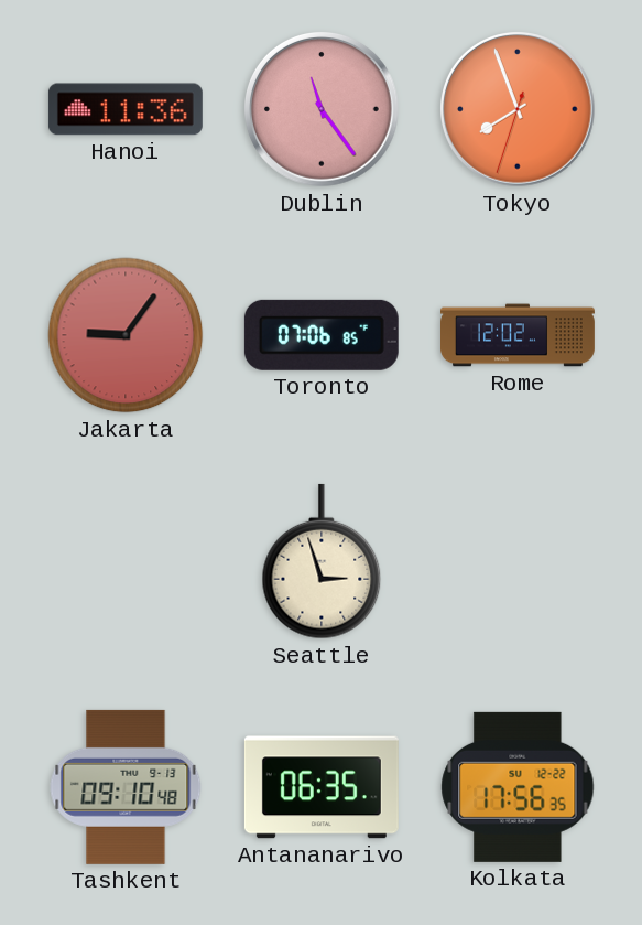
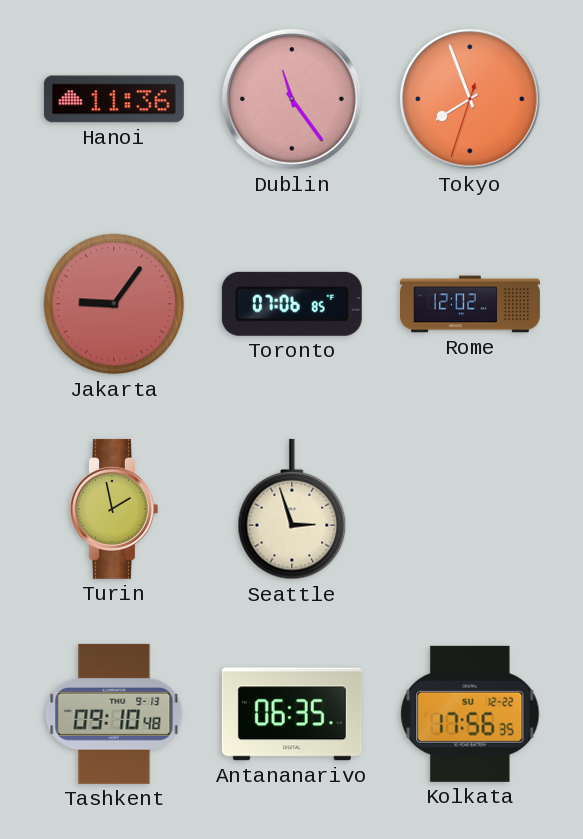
Turin: none -> 1:58 (114, 509)
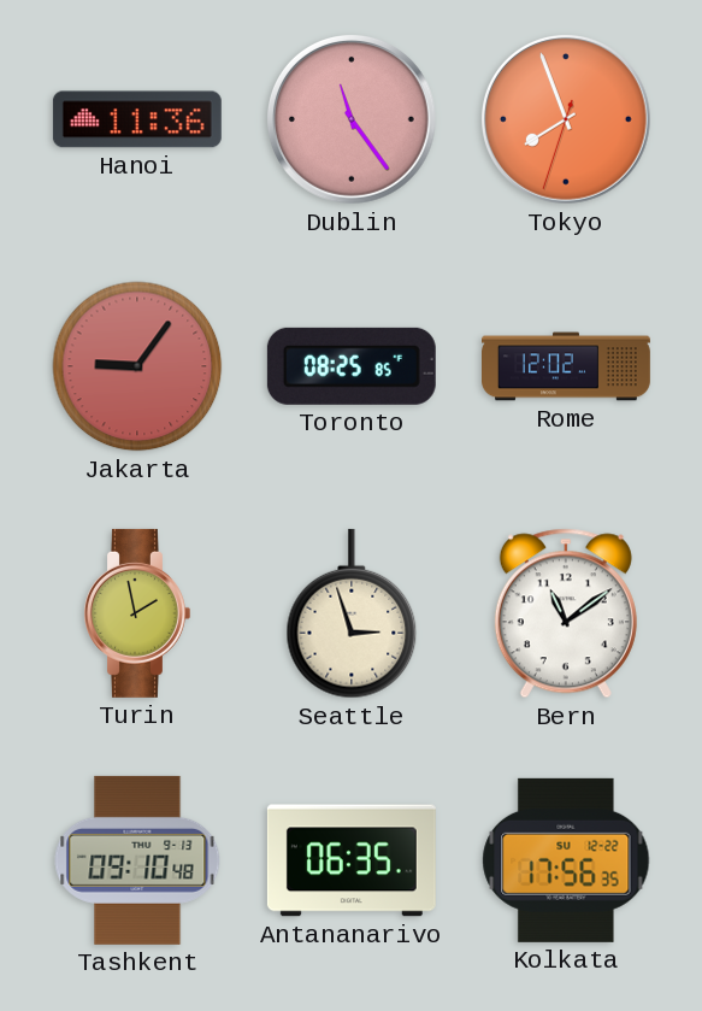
Toronto: 07:06 -> 08:25 (352, 366)
Bern: none -> 11:09 (566, 613)
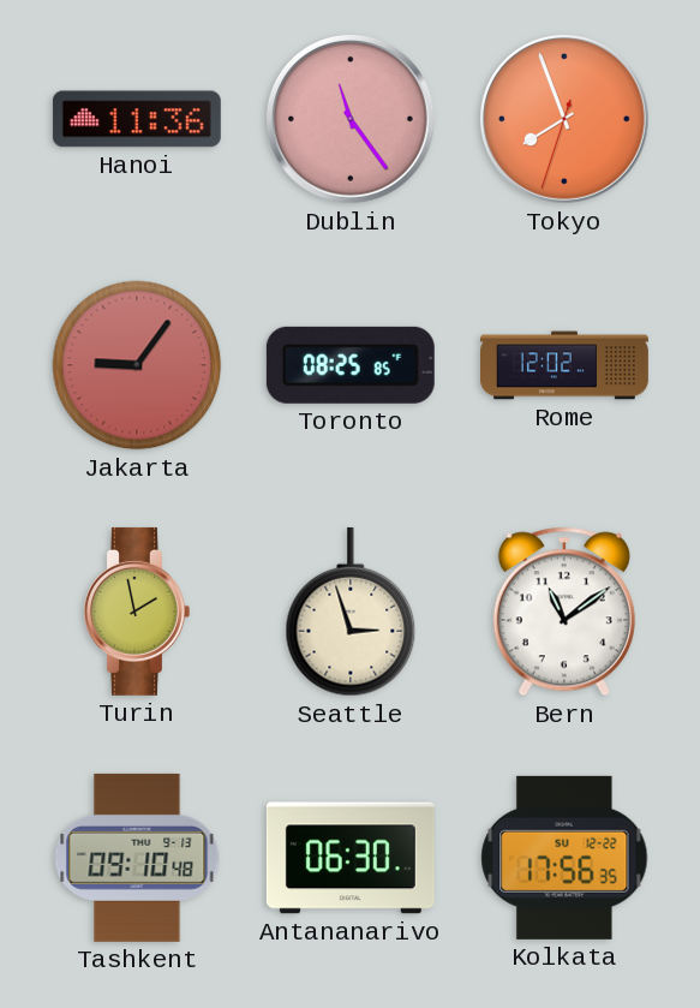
Antananarivo: 06:35 -> 06:30 (351, 858)
